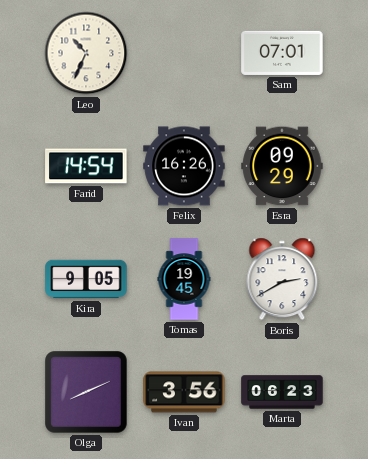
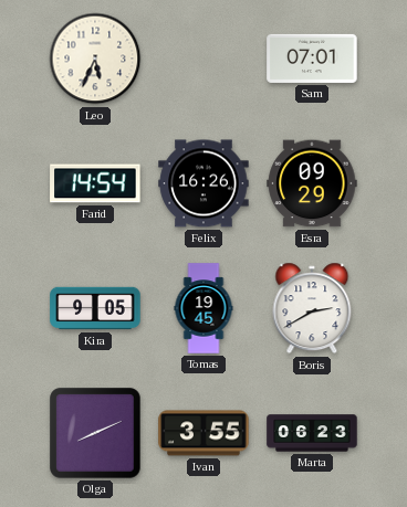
Leo: 10:34 -> 5:34 (95, 59)
Ivan: 3:56 -> 3:55 (203, 433)
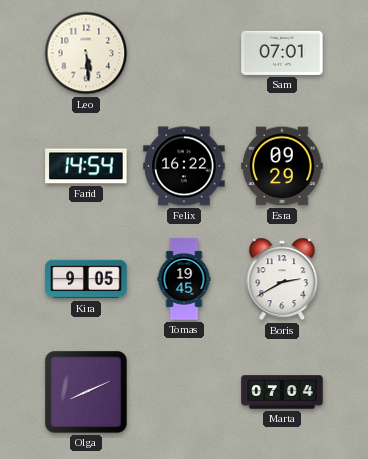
Leo: 5:34 -> 5:29 (86, 53)
Felix: 16:26 -> 16:22 (184, 166)
Ivan: 3:55 -> none (203, 433)
Marta: 06:23 -> 07:04 (282, 392)
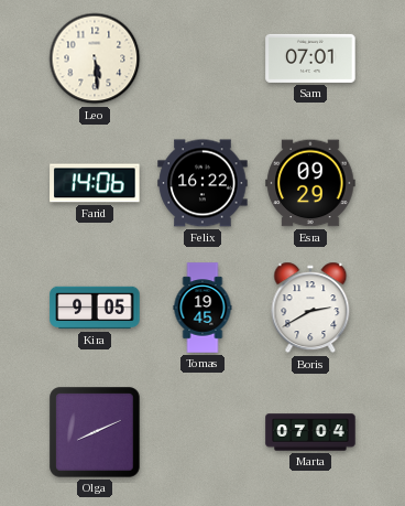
Farid: 14:54 -> 14:06 (95, 183)
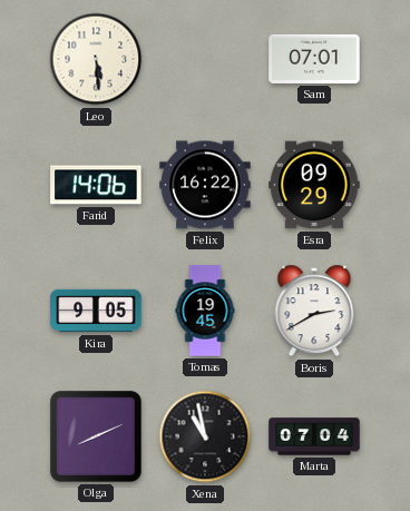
Xena: none -> 10:58 (205, 436)
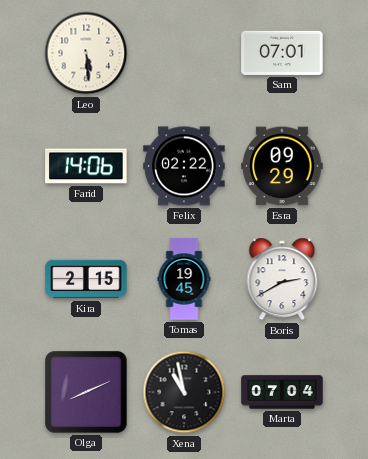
Felix: 16:22 -> 02:22 (184, 166)
Kira: 9:05 -> 2:15 (86, 279)
